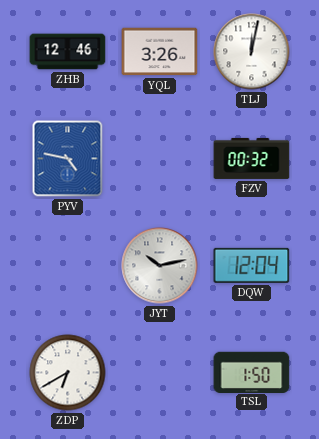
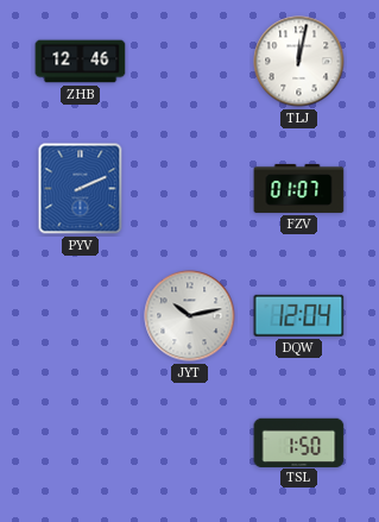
YQL: 3:26 -> none (160, 52)
PYV: 4:47 -> 2:11 (81, 189)
FZV: 00:32 -> 01:07 (299, 188)
ZDP: 6:40 -> none (68, 373)
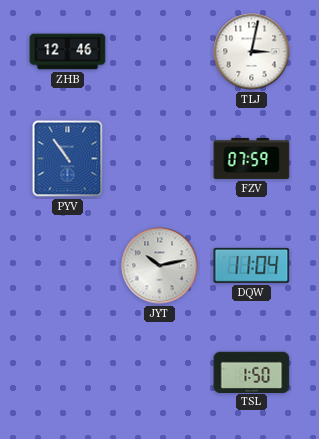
TLJ: 12:02 -> 3:02 (252, 52)
PYV: 2:11 -> 10:54 (68, 159)
FZV: 01:07 -> 07:59 (252, 158)
DQW: 12:04 -> 11:04 (252, 265)
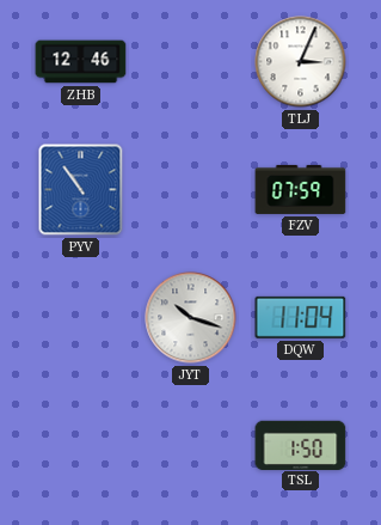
TLJ: 3:02 -> 3:04 (301, 62)
JYT: 10:13 -> 10:18 (191, 318)
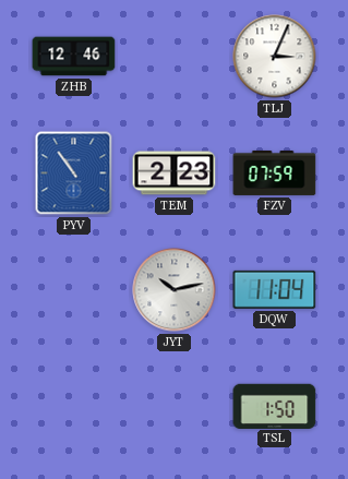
TEM: none -> 2:23 (175, 173)
JYT: 10:18 -> 10:13 (175, 290)
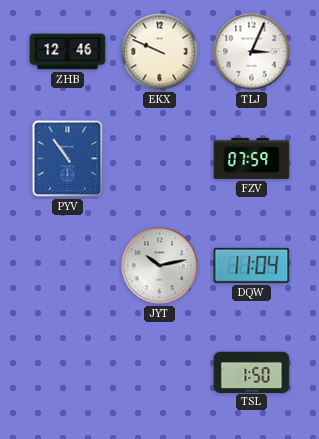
EKX: none -> 9:49 (160, 52)
TEM: 2:23 -> none (175, 173)
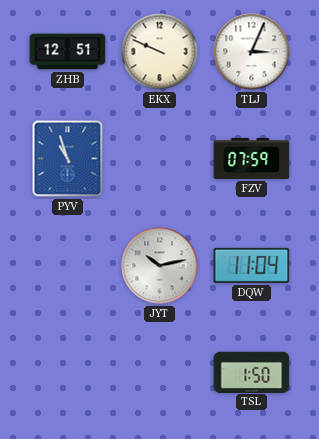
ZHB: 12:46 -> 12:51 (68, 52)
PYV: 10:54 -> 10:57 (68, 159)
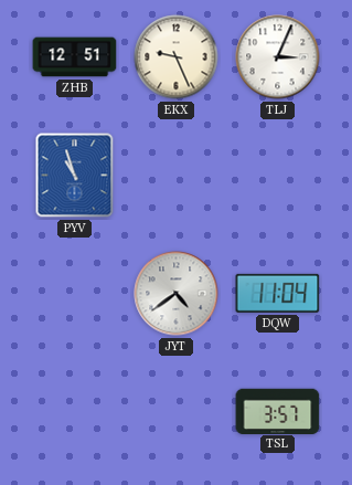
EKX: 9:49 -> 9:26 (177, 57)
FZV: 07:59 -> none (252, 158)
JYT: 10:13 -> 4:39 (177, 294)
TSL: 1:50 -> 3:57 (278, 411)
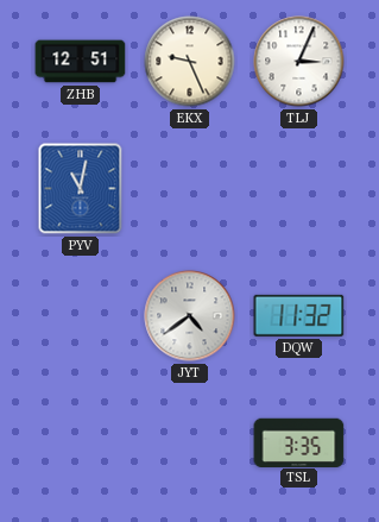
PYV: 10:57 -> 11:02 (81, 189)
DQW: 11:04 -> 11:32 (299, 315)
TSL: 3:57 -> 3:35 (299, 442)
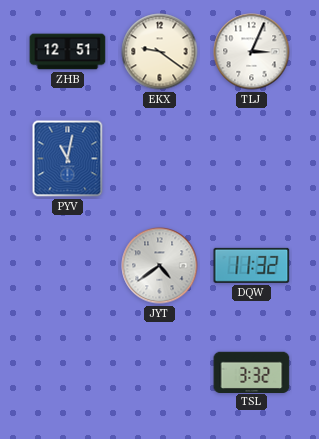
EKX: 9:26 -> 9:21 (160, 52)
TSL: 3:35 -> 3:32 (252, 372)
